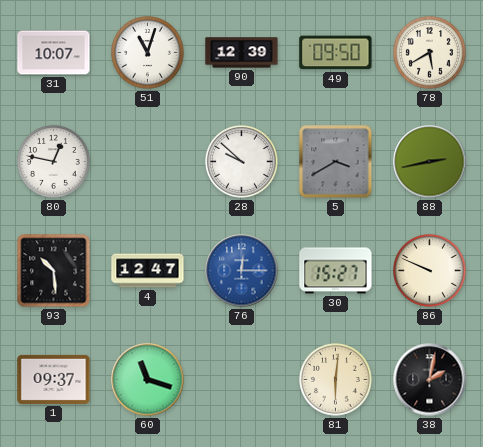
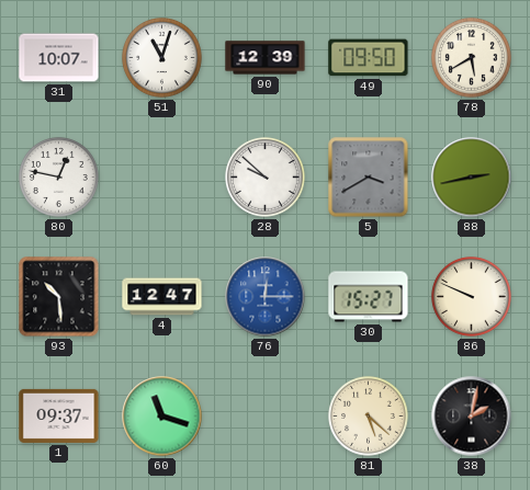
81: 6:01 -> 5:22 (369, 417)
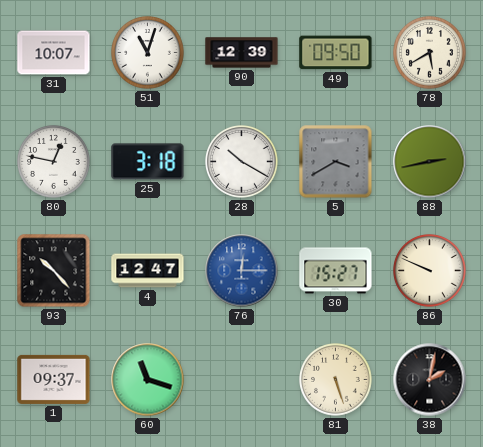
25: none -> 3:18 (148, 162)
28: 9:52 -> 10:20 (242, 162)
93: 10:29 -> 10:23 (54, 271)
81: 5:22 -> 5:27 (336, 380)
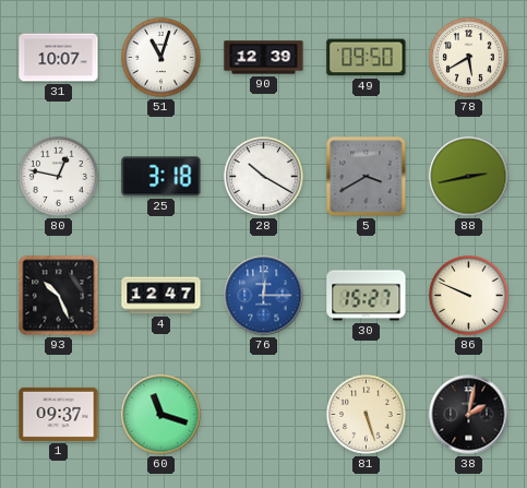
93: 10:23 -> 10:26 (59, 296)
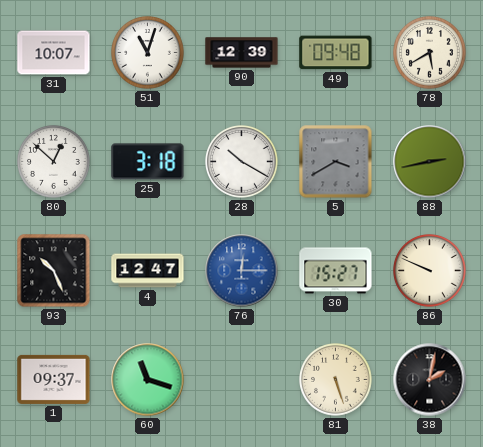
49: 09:50 -> 09:48 (336, 53)
80: 12:47 -> 12:52 (54, 162)
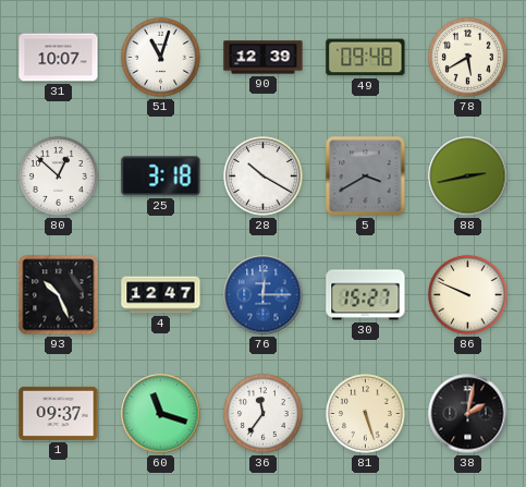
36: none -> 11:36 (264, 414)
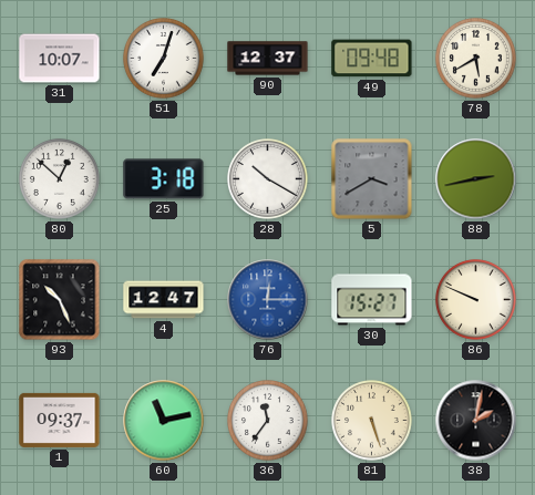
51: 11:03 -> 7:03 (164, 59)
90: 12:39 -> 12:37 (268, 59)
60: 11:18 -> 11:13 (164, 421)
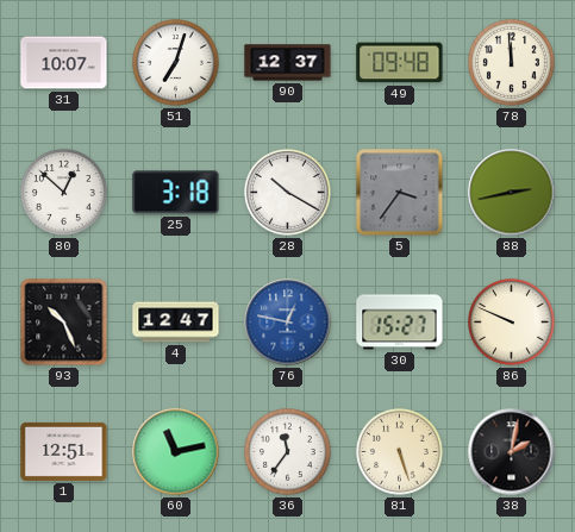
78: 5:40 -> 11:59 (512, 63)
5: 3:40 -> 3:36 (400, 193)
76: 12:15 -> 12:47 (288, 323)
1: 09:37 -> 12:51 (64, 451)
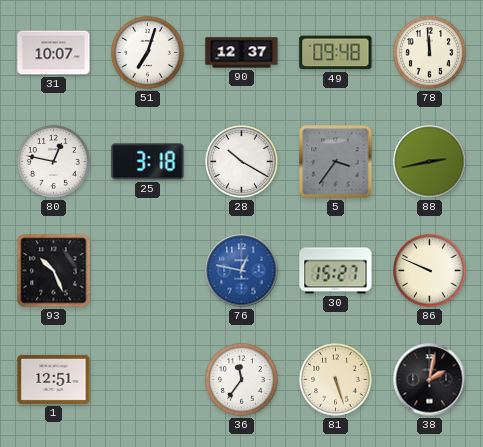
80: 12:52 -> 12:47 (54, 162)
4: 12:47 -> none (176, 323)
60: 11:13 -> none (176, 452)
